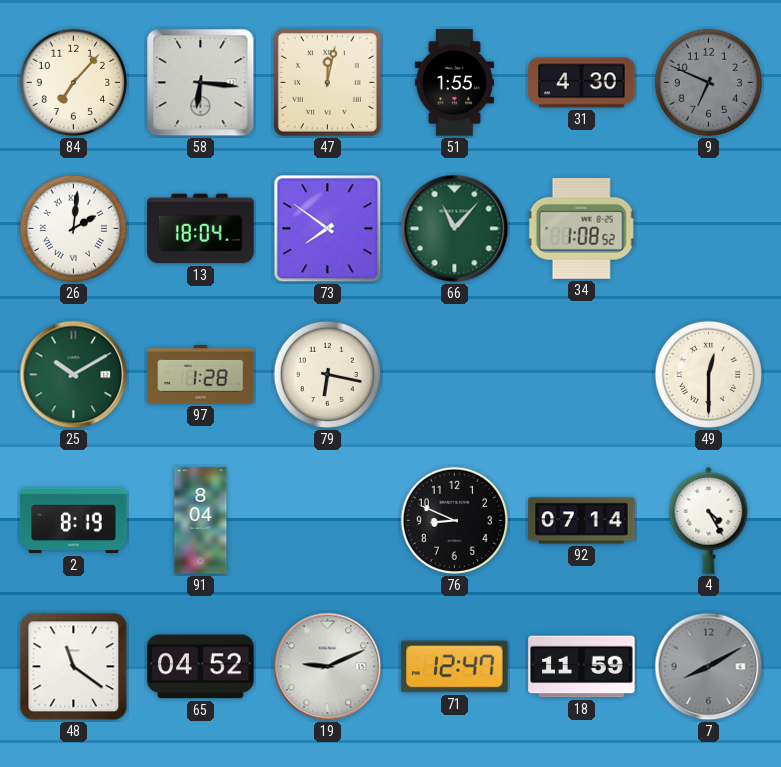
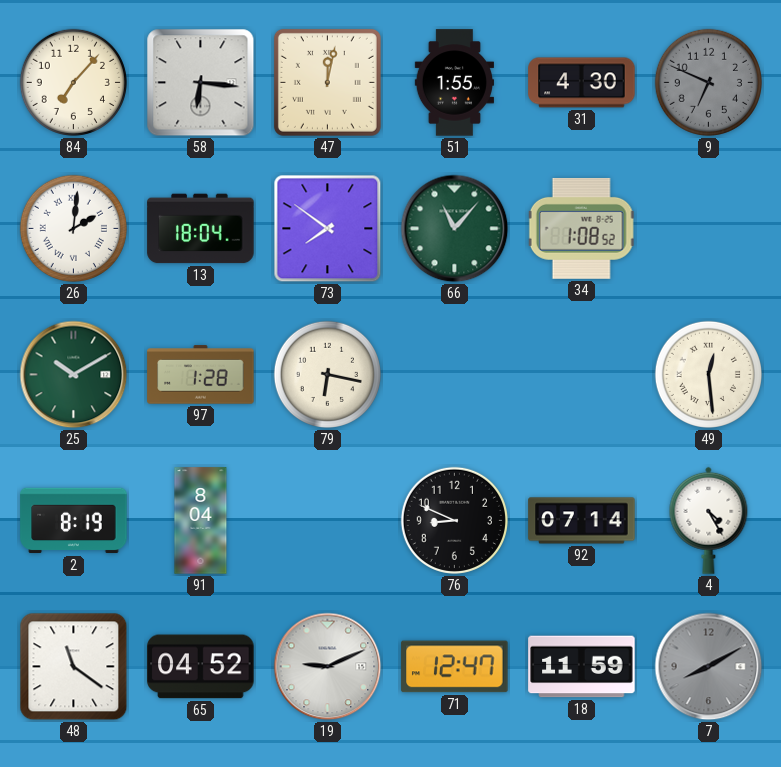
49: 12:30 -> 12:29 (708, 374)
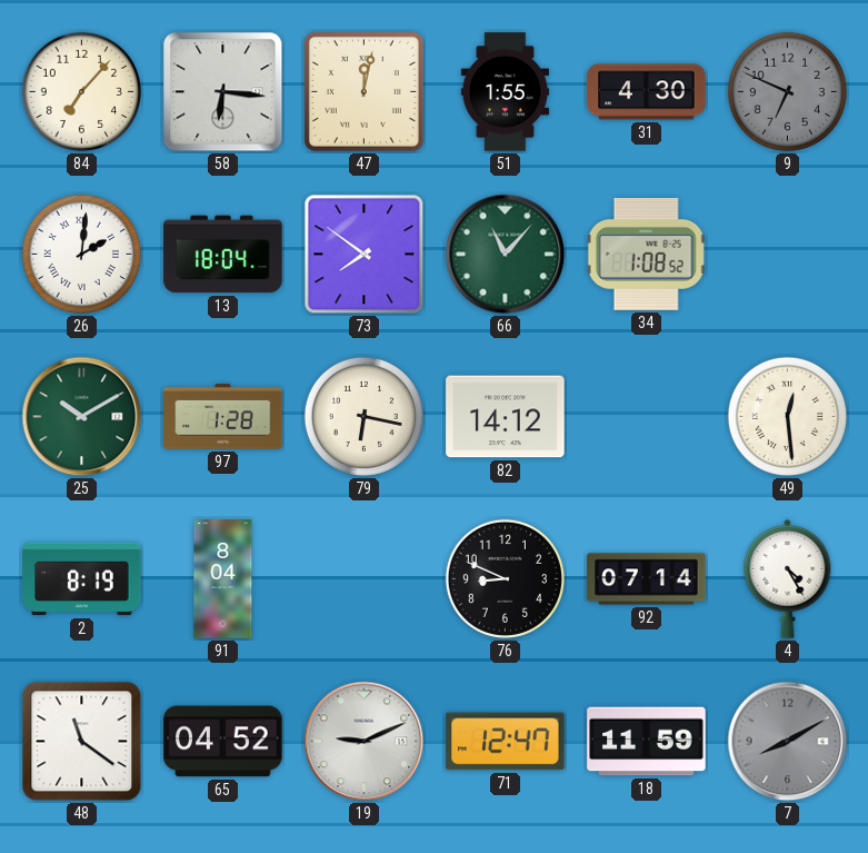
82: none -> 14:12 (506, 417)
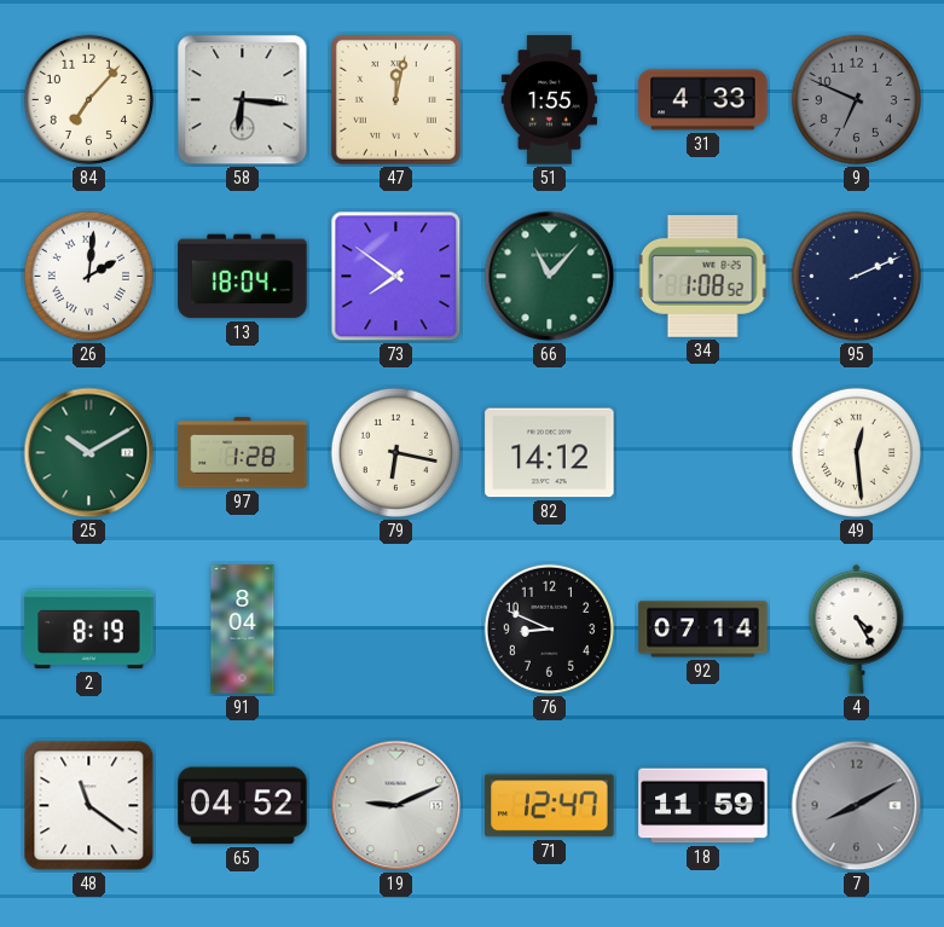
31: 4:30 -> 4:33 (703, 100)
95: none -> 2:11 (856, 276)
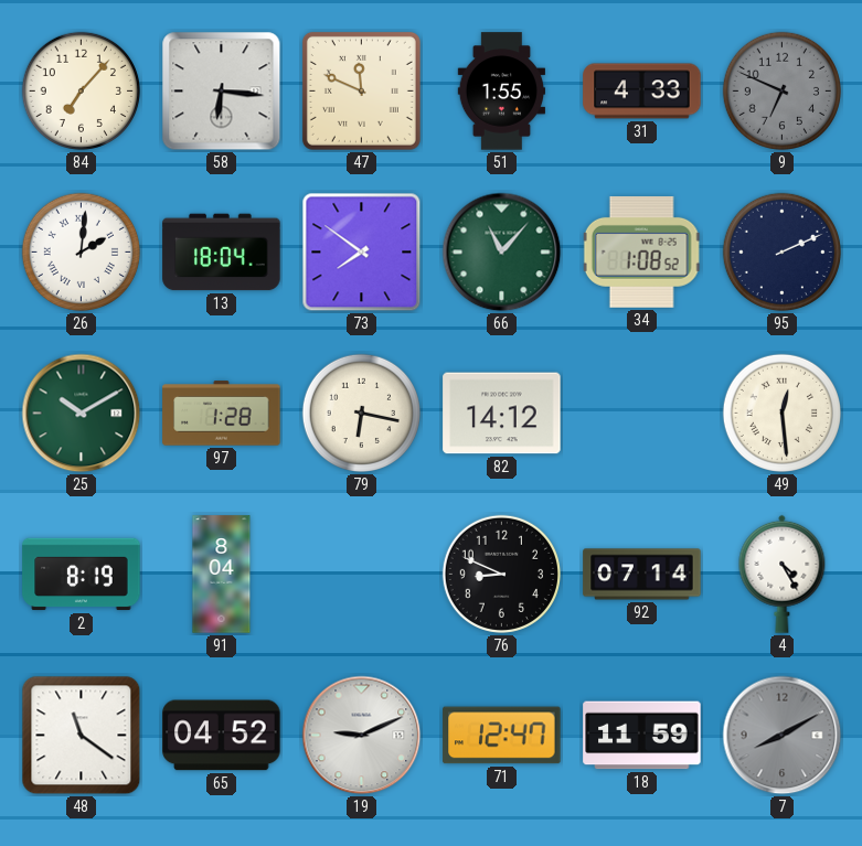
47: 12:02 -> 11:49 (361, 90)
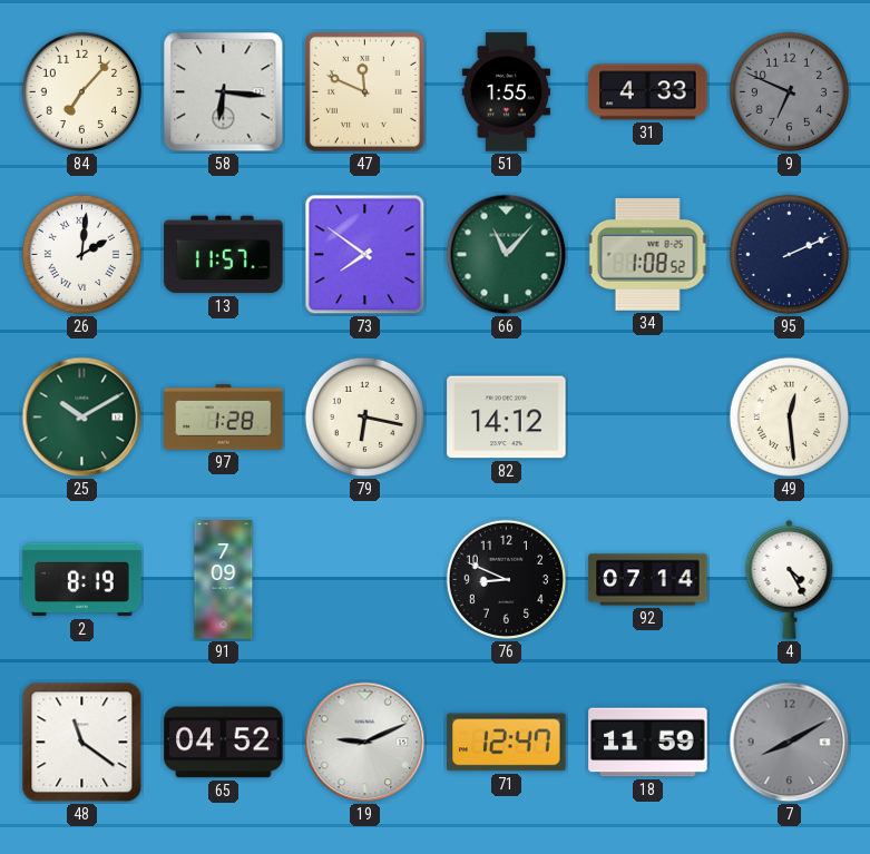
13: 18:04 -> 11:57 (224, 255)
91: 8:04 -> 7:09 (224, 580)
